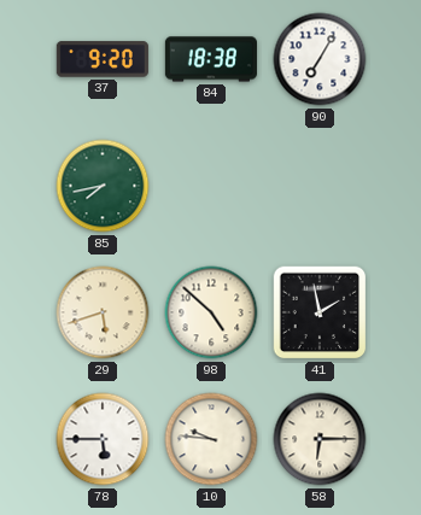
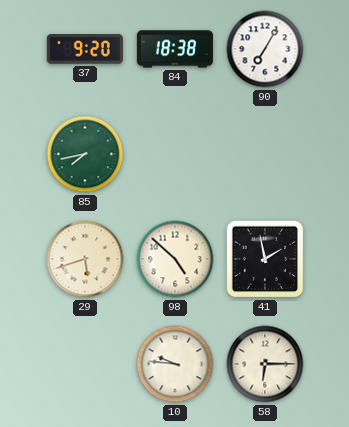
78: 5:45 -> none (103, 439)
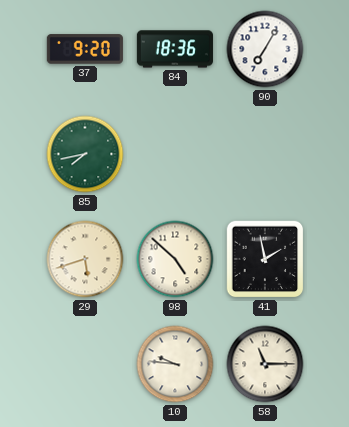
84: 18:38 -> 18:36 (175, 49)
58: 6:15 -> 11:15 (265, 364)
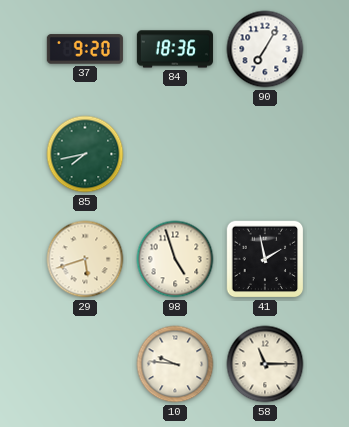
98: 4:52 -> 4:57 (175, 259)
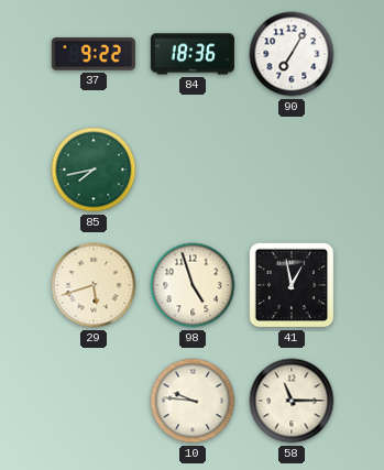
37: 9:20 -> 9:22 (94, 54)
41: 1:58 -> 12:58 (292, 285)
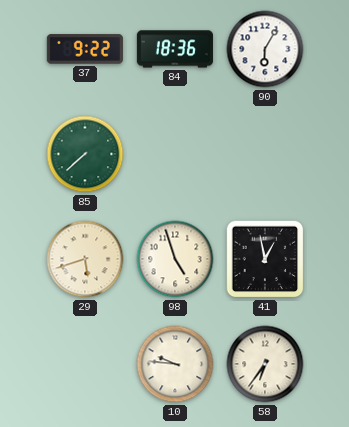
90: 7:05 -> 6:05 (265, 49)
85: 7:43 -> 7:38 (85, 154)
58: 11:15 -> 6:36 (265, 364)
